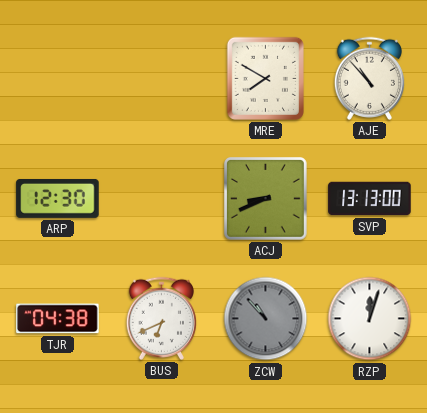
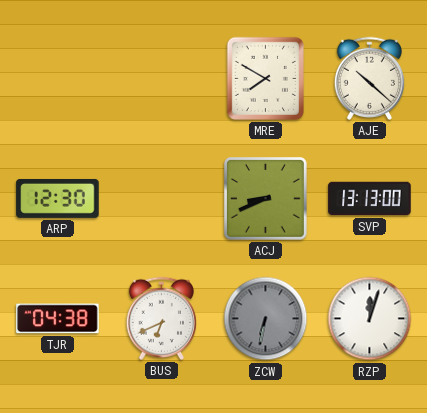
AJE: 10:53 -> 10:22 (369, 78)
ZCW: 10:53 -> 6:32 (266, 319)
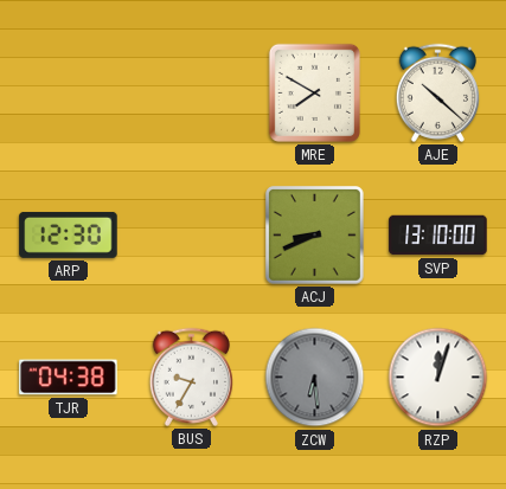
SVP: 13:13 -> 13:10 (438, 236)
BUS: 6:41 -> 9:35 (191, 377)
ZCW: 6:32 -> 6:29 (315, 378)
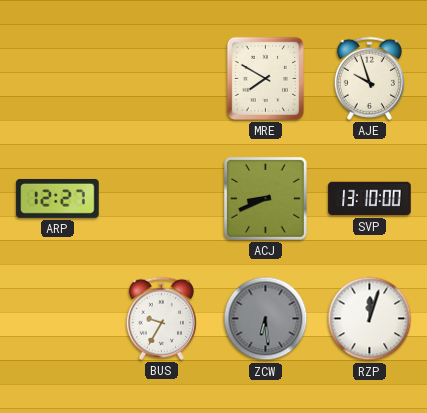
AJE: 10:22 -> 9:57 (369, 78)
ARP: 12:30 -> 12:27 (58, 198)
TJR: 04:38 -> none (69, 378)
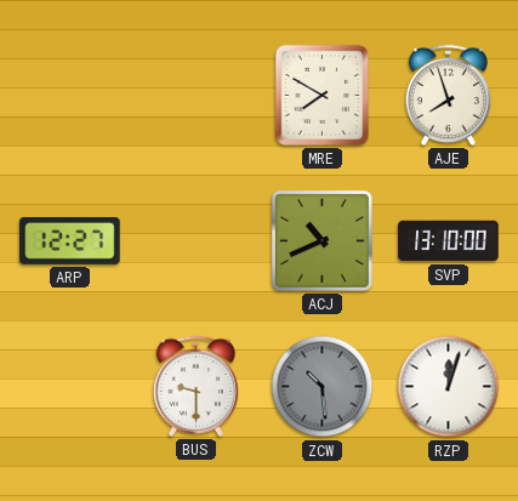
AJE: 9:57 -> 7:57 (448, 95)
ACJ: 8:41 -> 10:41 (323, 241)
BUS: 9:35 -> 9:30 (195, 386)
ZCW: 6:29 -> 10:29 (323, 387)
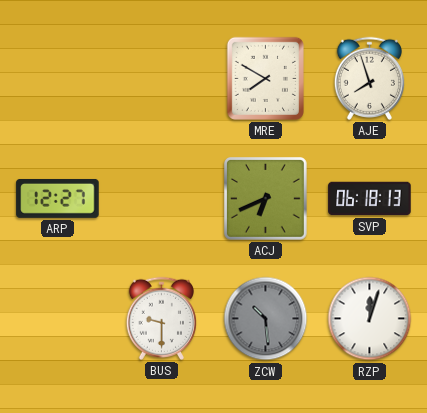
ACJ: 10:41 -> 6:41 (266, 199)
SVP: 13:10 -> 06:18 (370, 199)
